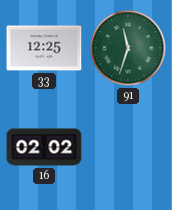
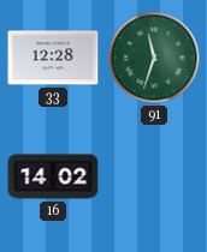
33: 12:25 -> 12:28 (53, 58)
16: 02:02 -> 14:02 (53, 176)
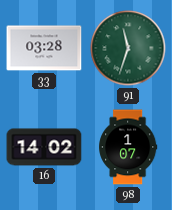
33: 12:28 -> 03:28 (44, 48)
98: none -> 1:07 (128, 147)
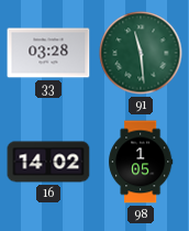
91: 11:33 -> 11:29 (141, 53)
98: 1:07 -> 1:05 (141, 162)
